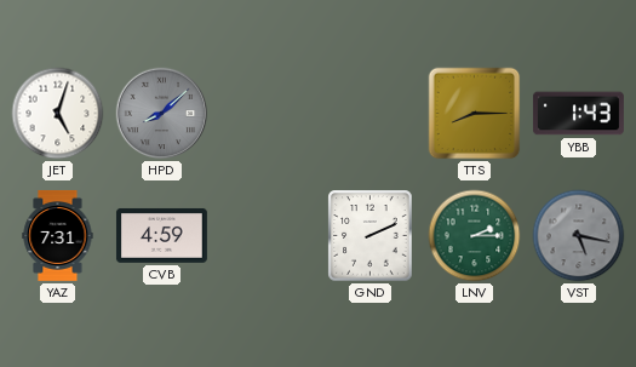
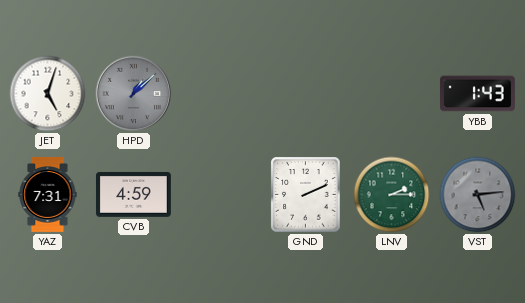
HPD: 8:08 -> 1:08 (134, 94)
TTS: 8:15 -> none (475, 114)
VST: 5:17 -> 5:14 (478, 195)
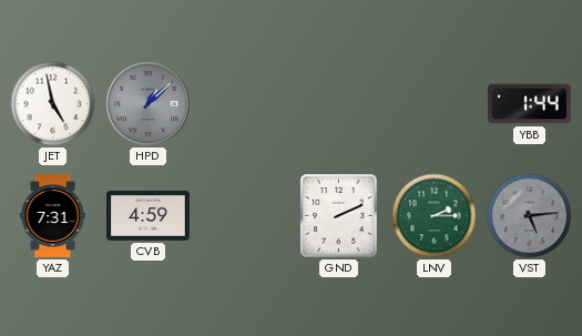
JET: 5:03 -> 4:58 (53, 104)
YBB: 1:43 -> 1:44 (529, 104)
